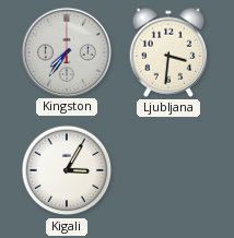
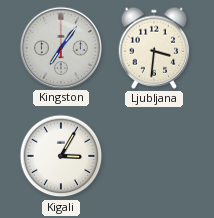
Kingston: 7:36 -> 7:06 (60, 47)
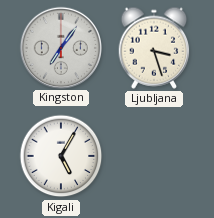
Ljubljana: 3:31 -> 3:27 (154, 48)
Kigali: 3:05 -> 5:05 (61, 156)
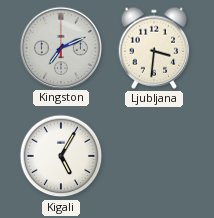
Kingston: 7:06 -> 7:11 (60, 47)
Ljubljana: 3:27 -> 3:31 (154, 48)
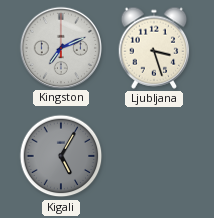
Ljubljana: 3:31 -> 3:27 (154, 48)
Kigali dial: white -> grey (61, 156)
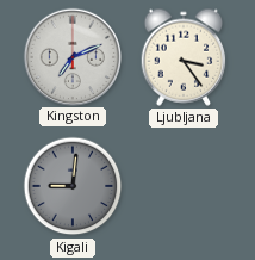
Ljubljana: 3:27 -> 3:24 (184, 57)
Kigali: 5:05 -> 9:01 (73, 186)
